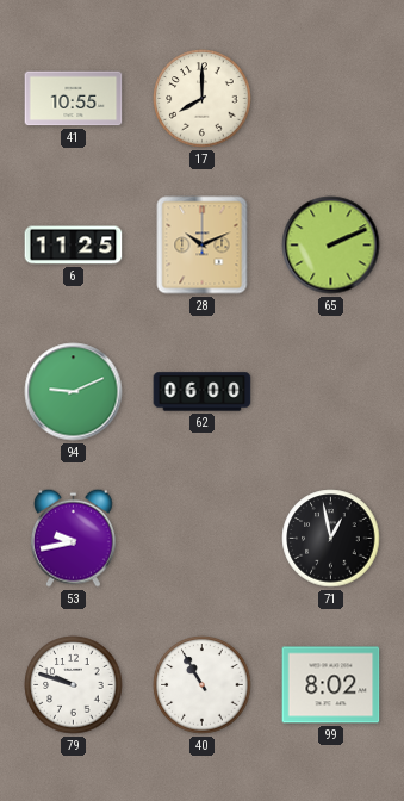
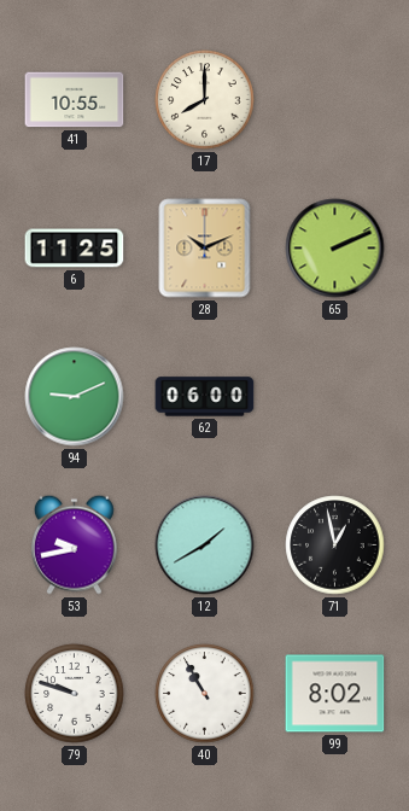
12: none -> 1:40 (205, 545)
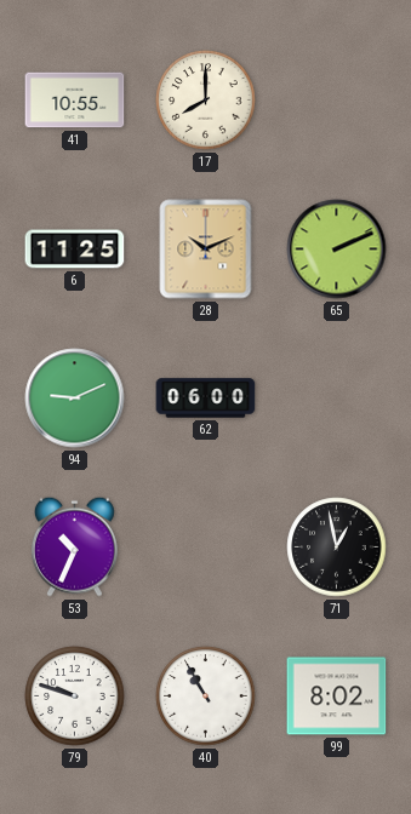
53: 9:43 -> 10:34 (74, 546)
12: 1:40 -> none (205, 545)
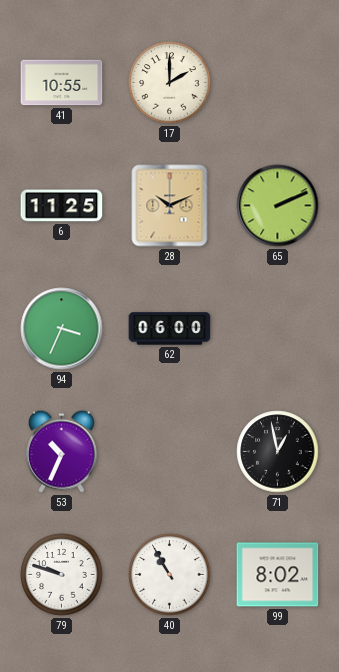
17: 8:00 -> 2:00 (170, 83)
94: 9:11 -> 3:34 (62, 329)
